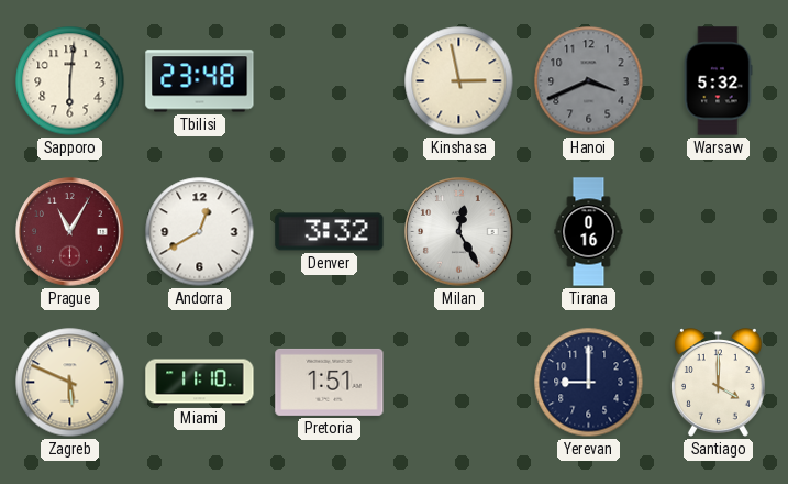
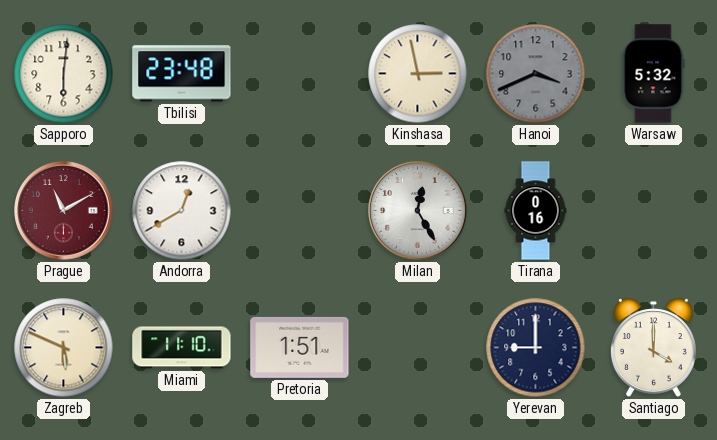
Prague: 11:05 -> 11:10 (64, 211)
Denver: 3:32 -> none (330, 232)
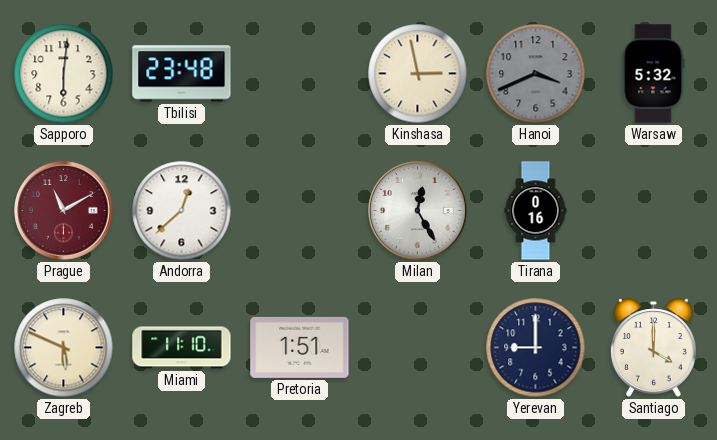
Andorra: 12:40 -> 12:38 (182, 211)
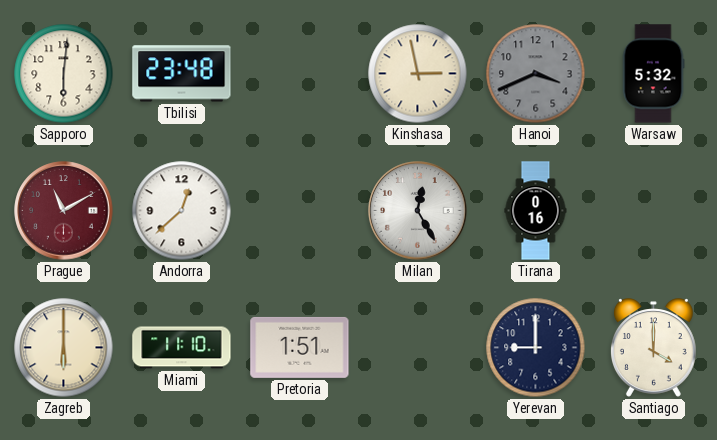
Zagreb: 5:49 -> 6:00 (64, 348)
